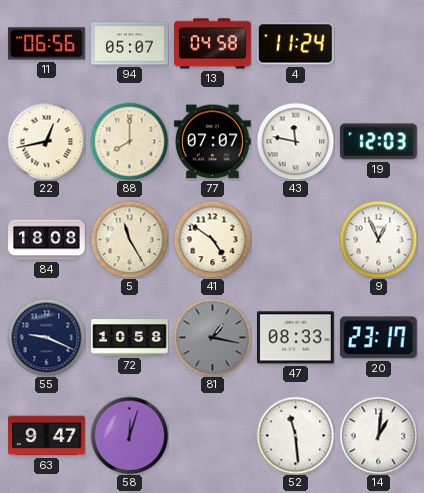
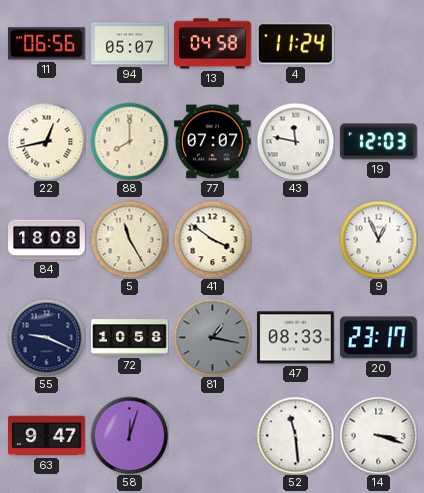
41: 4:51 -> 3:51 (212, 239)
14: 1:01 -> 3:18 (378, 435)
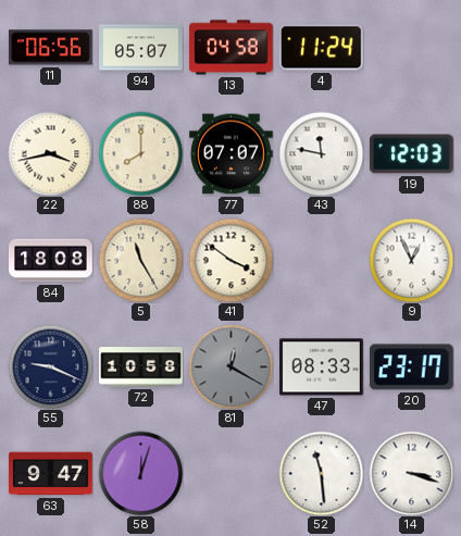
22: 12:43 -> 3:43 (50, 153)
81: 1:17 -> 12:20 (230, 366)
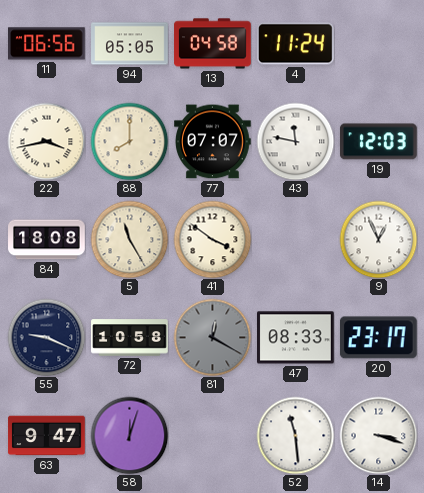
94: 05:07 -> 05:05 (130, 44)
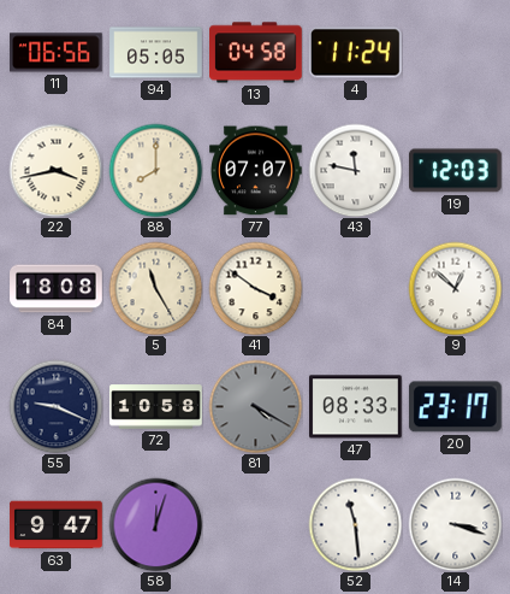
9: 12:56 -> 12:52 (455, 288)
81: 12:20 -> 4:20 (255, 406)
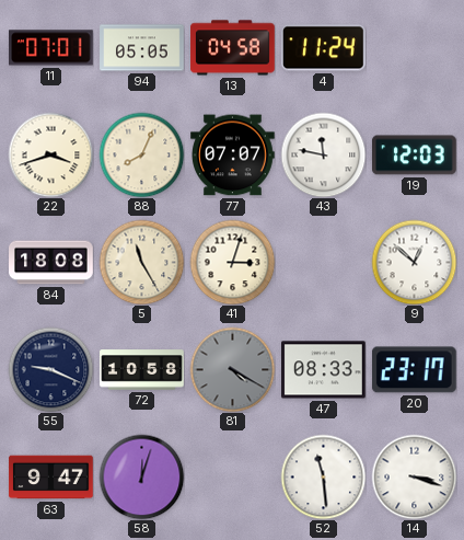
11: 06:56 -> 07:01 (51, 48)
22: 3:43 -> 3:42 (50, 154)
88: 8:00 -> 8:04 (141, 154)
41: 3:51 -> 3:03 (232, 262)
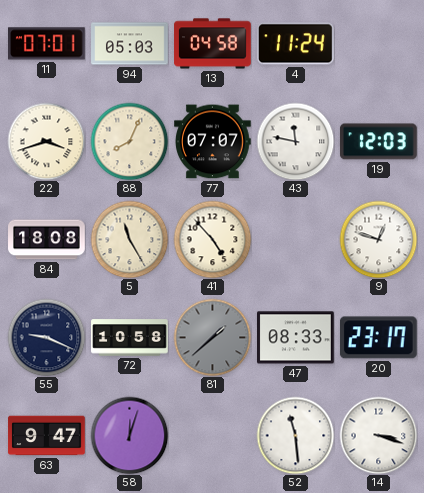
94: 05:05 -> 05:03 (130, 44)
41: 3:03 -> 4:53 (212, 239)
9: 12:52 -> 12:48 (378, 239)
81: 4:20 -> 1:38 (212, 337)
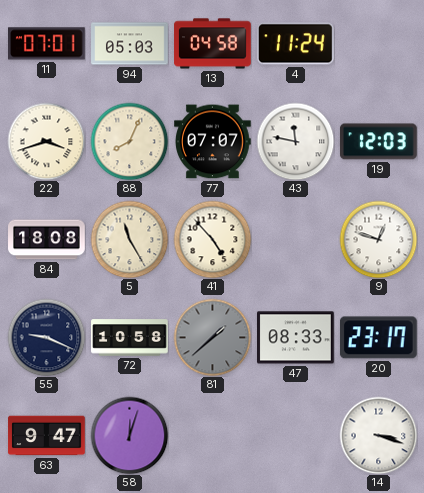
52: 11:29 -> none (295, 435)
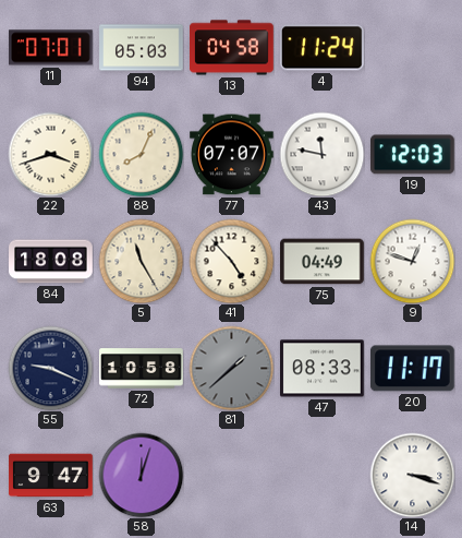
75: none -> 04:49 (323, 262)
20: 23:17 -> 11:17 (412, 369)
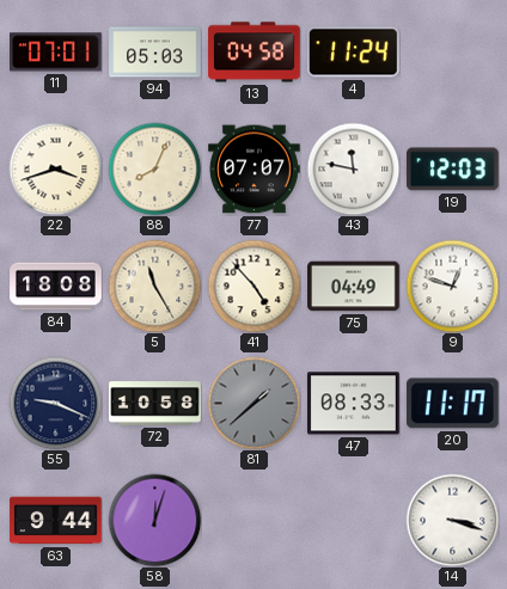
63: 9:47 -> 9:44 (56, 521)
